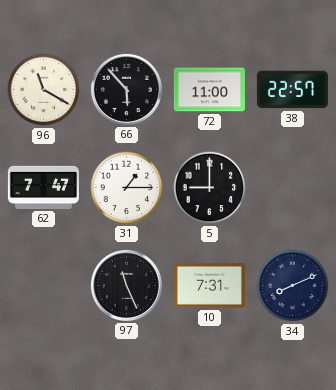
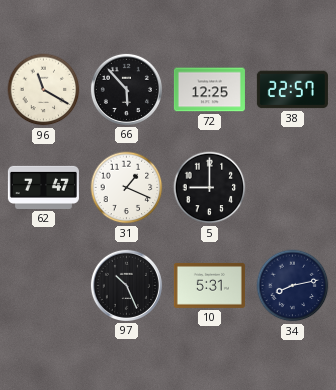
72: 11:00 -> 12:25 (209, 90)
31: 1:15 -> 1:19 (127, 188)
97: 11:26 -> 10:26 (126, 285)
10: 7:31 -> 5:31 (209, 285)
34: 8:11 -> 8:13 (293, 286)
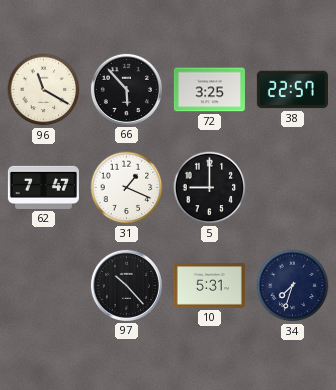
72: 12:25 -> 3:25 (209, 90)
97: 10:26 -> 10:23 (126, 285)
34: 8:13 -> 7:33 (293, 286)
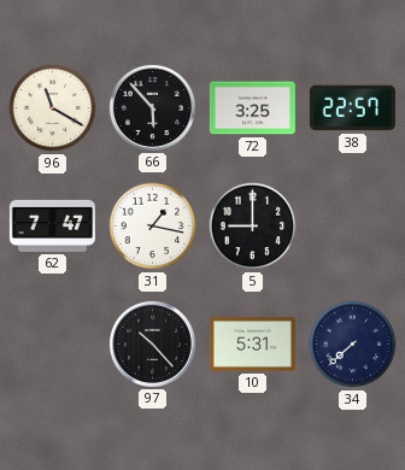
31: 1:19 -> 1:17 (153, 227)
34: 7:33 -> 7:38 (353, 345)
